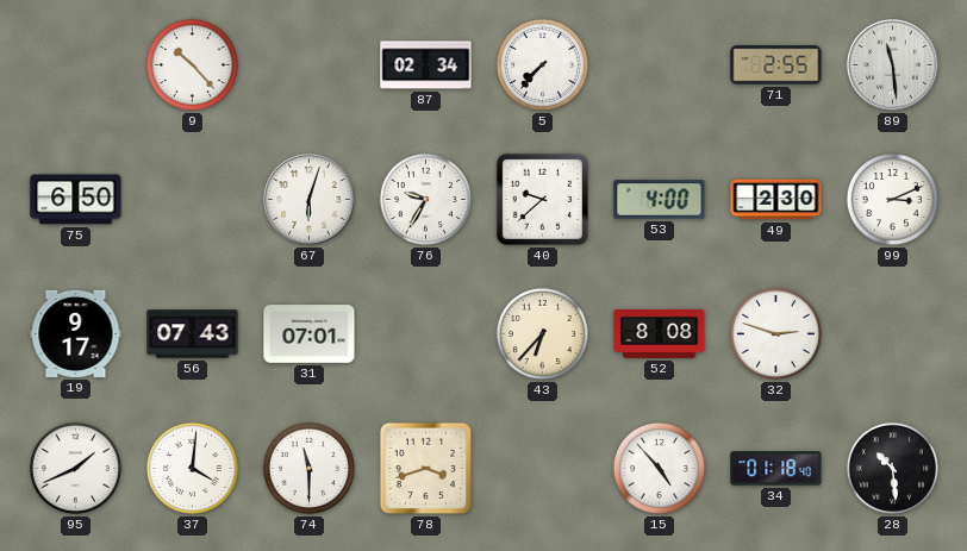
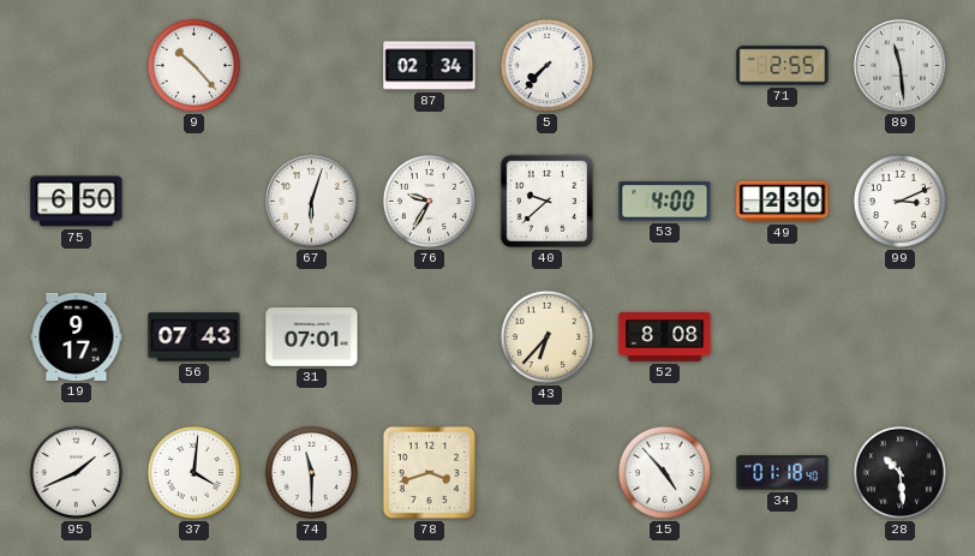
32: 2:48 -> none (775, 333)
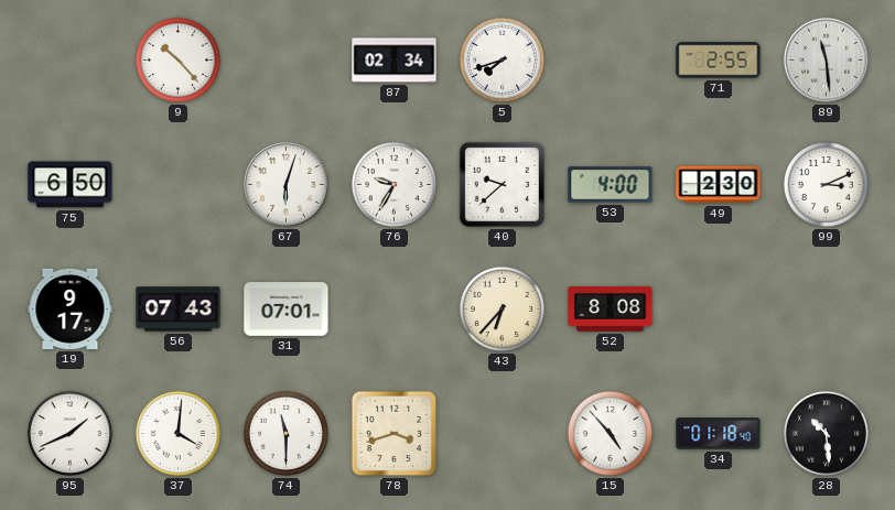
5: 7:37 -> 7:42 (502, 59)
